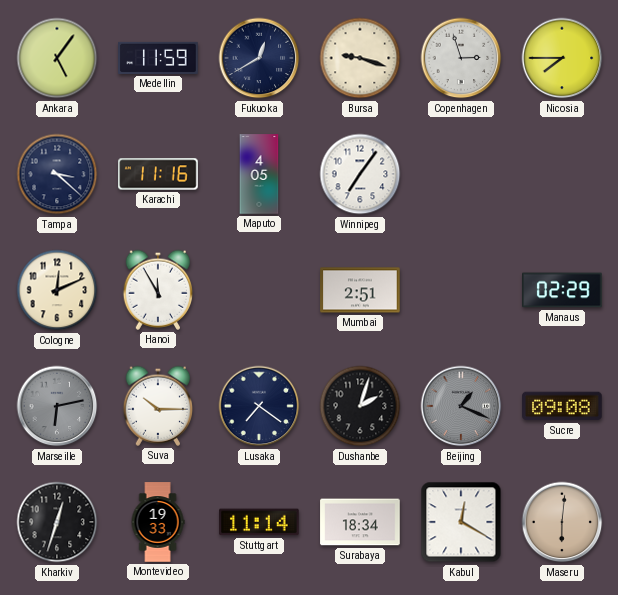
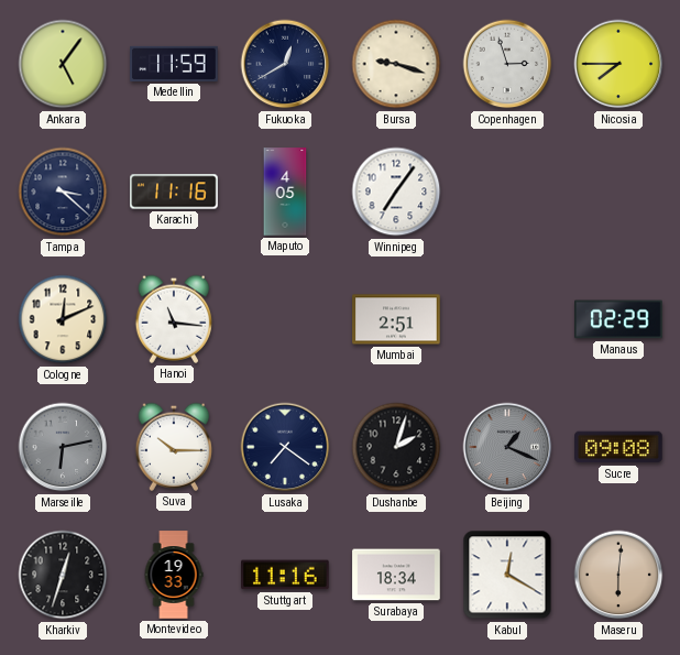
Hanoi: 11:55 -> 11:16 (174, 319)
Stuttgart: 11:14 -> 11:16 (285, 575)
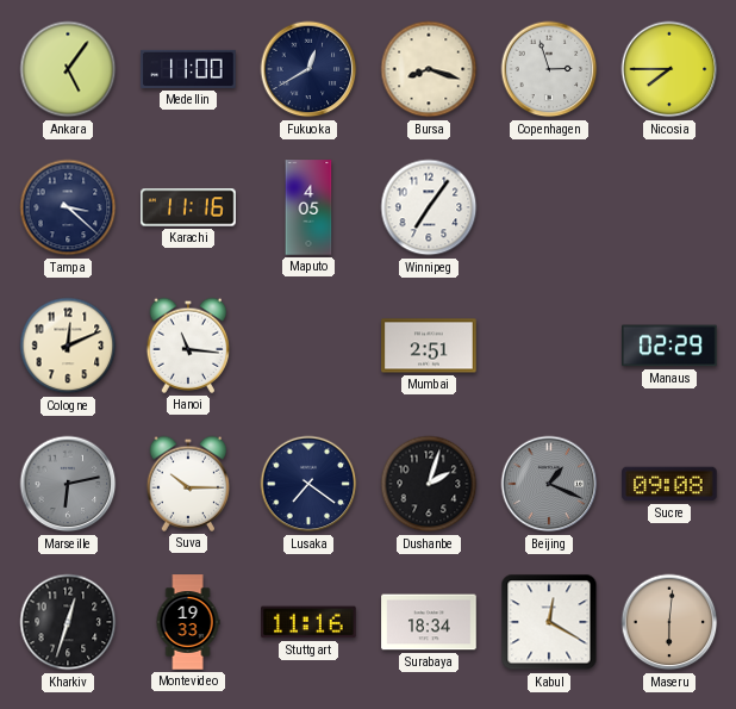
Medellin: 11:59 -> 11:00 (188, 69)
Bursa: 9:18 -> 8:18 (429, 69)
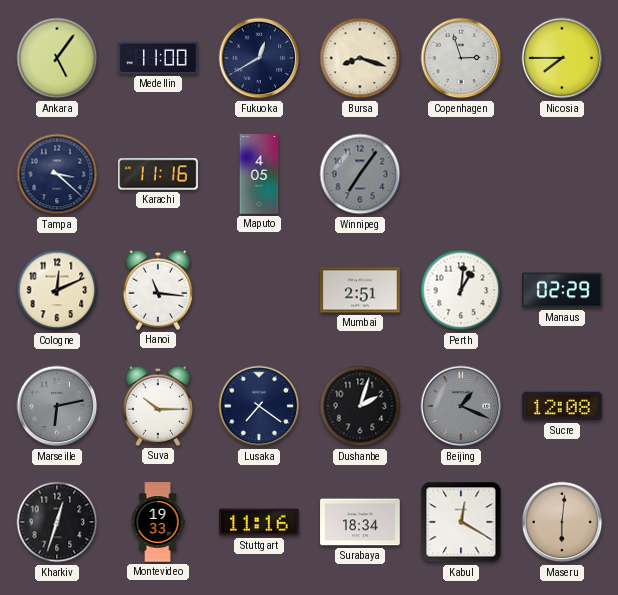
Winnipeg dial: white -> grey (360, 174)
Perth: none -> 1:01 (461, 290)
Sucre: 09:08 -> 12:08 (562, 406)
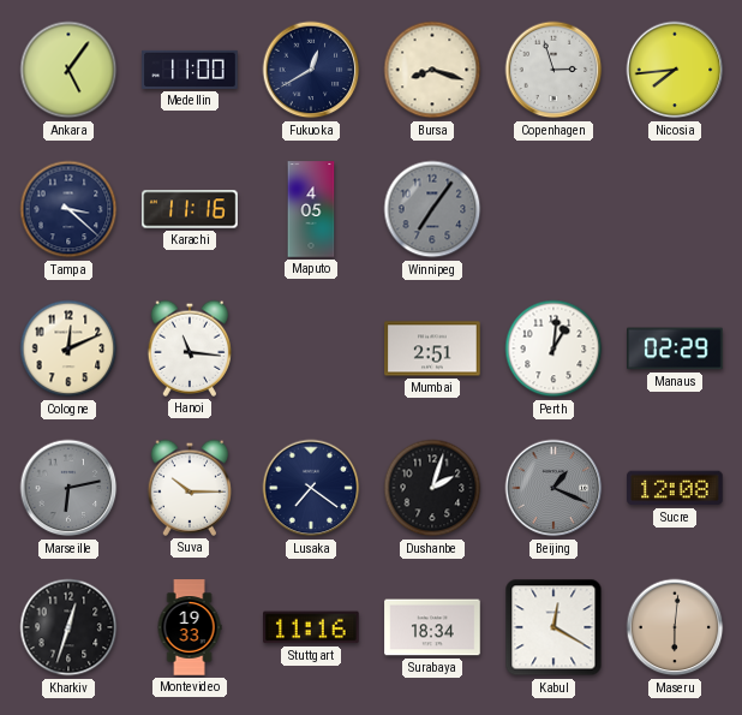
Nicosia: 7:45 -> 7:44 (675, 70)
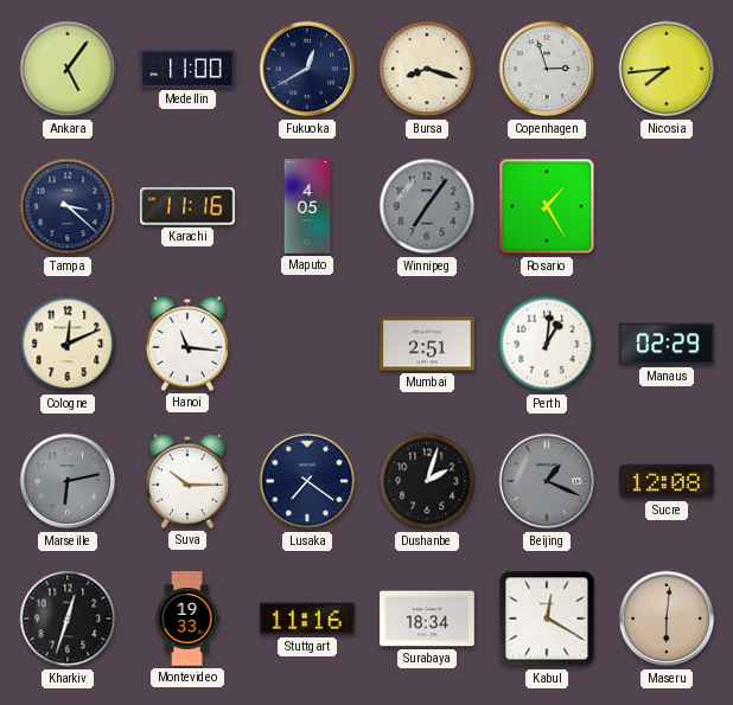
Rosario: none -> 1:25 (547, 206)
